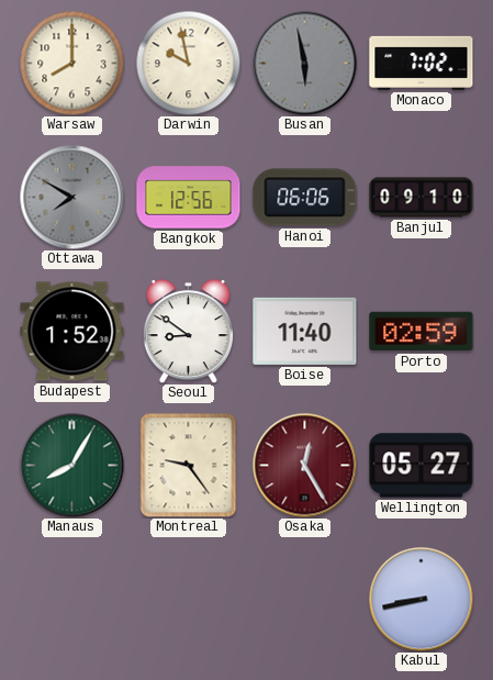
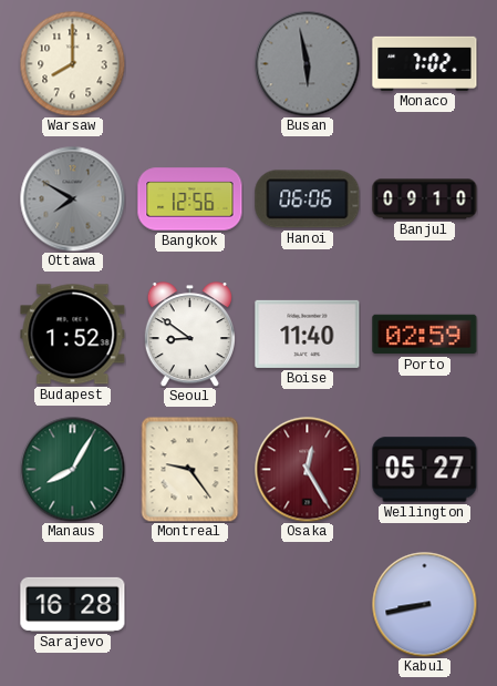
Darwin: 9:58 -> none (188, 63)
Sarajevo: none -> 16:28 (73, 604)
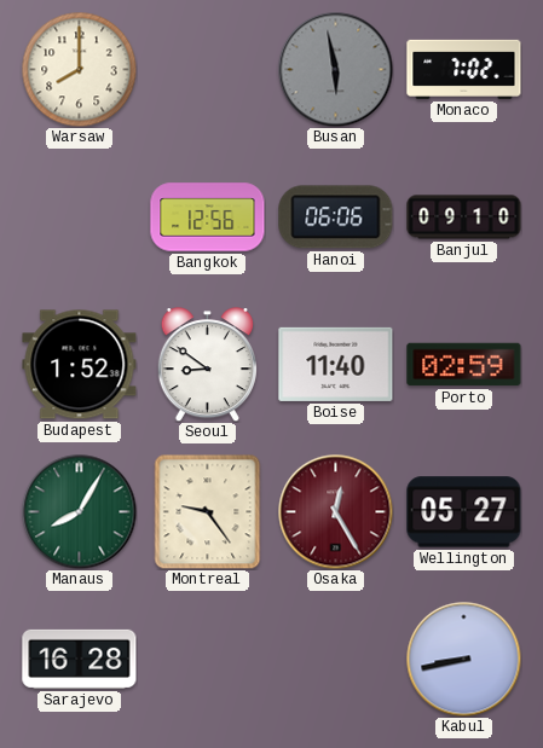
Ottawa: 7:50 -> none (72, 198)
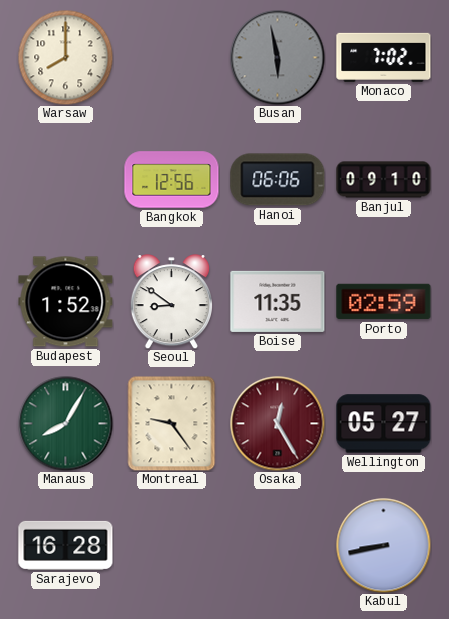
Boise: 11:40 -> 11:35 (278, 301)
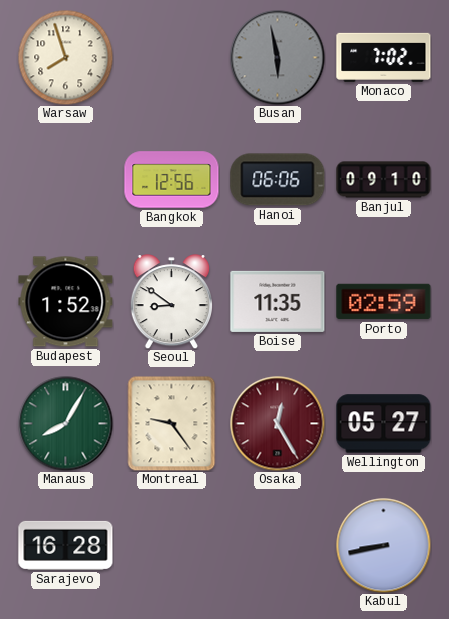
Warsaw: 8:00 -> 7:57 (65, 57)
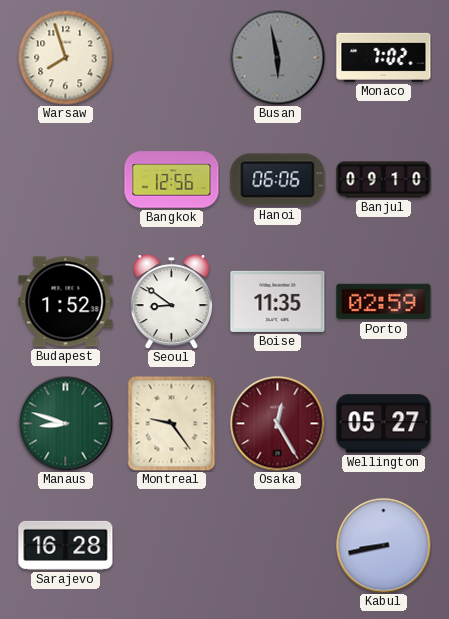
Manaus: 8:05 -> 8:48 (65, 423)
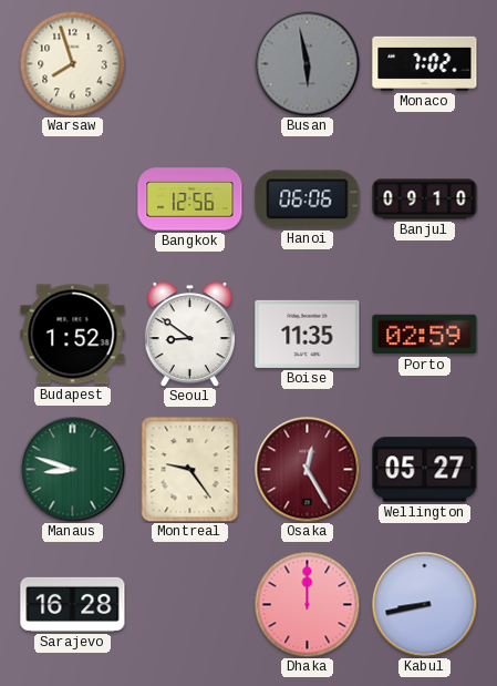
Dhaka: none -> 12:00 (307, 604)
